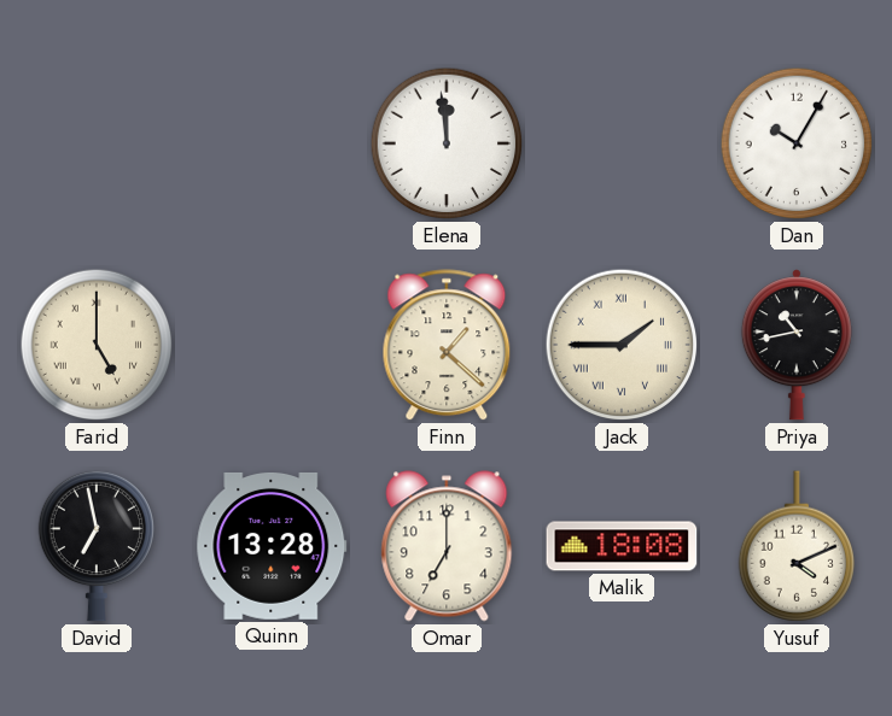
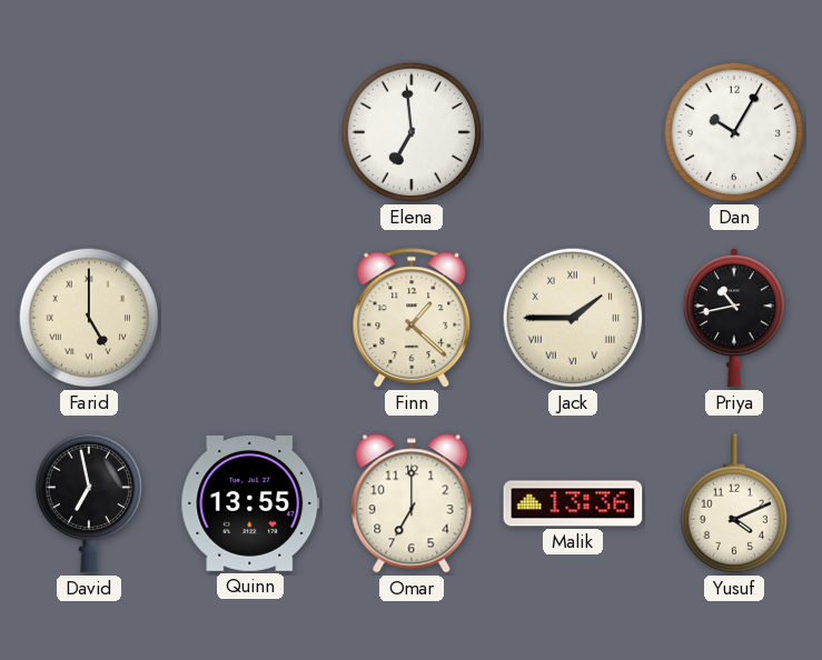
Elena: 11:59 -> 6:59 (412, 132)
Quinn: 13:28 -> 13:55 (250, 503)
Malik: 18:08 -> 13:36 (573, 503)
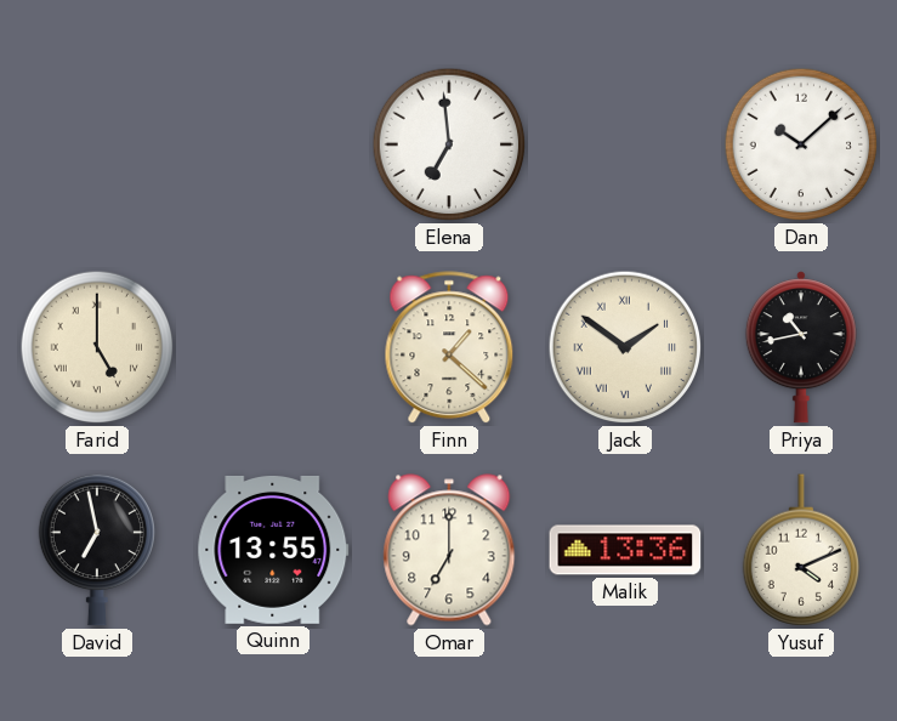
Dan: 10:05 -> 10:08 (801, 144)
Jack: 1:45 -> 1:51 (625, 347)
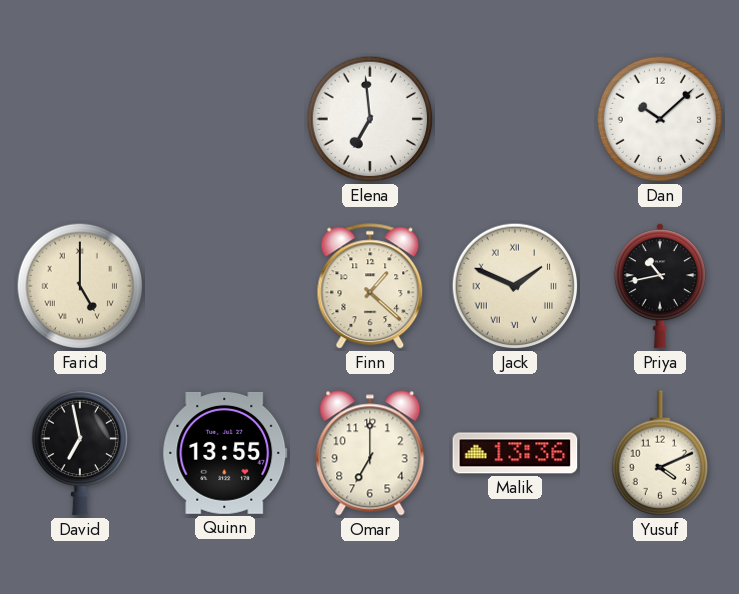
Jack: 1:51 -> 1:49 (515, 286)
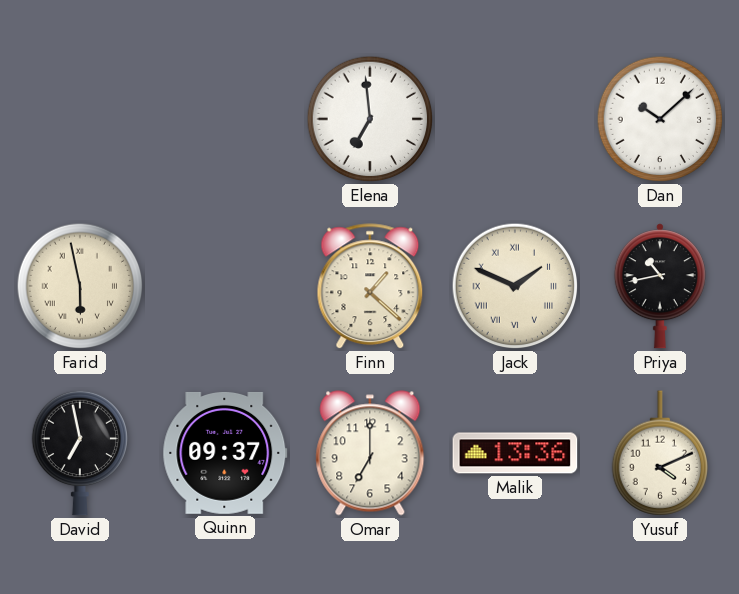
Farid: 5:00 -> 5:58 (80, 286)
Quinn: 13:55 -> 09:37 (225, 453)
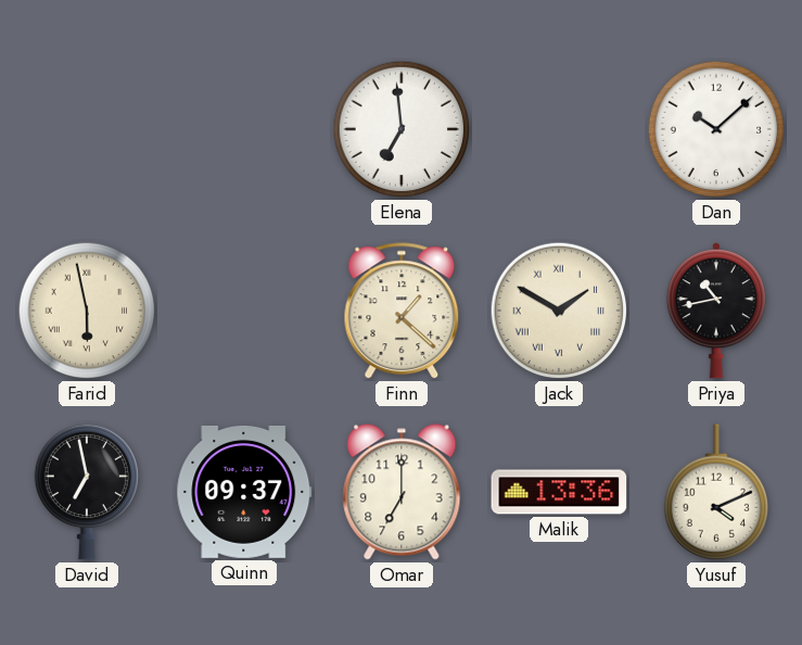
Jack: 1:49 -> 1:50 (559, 311)
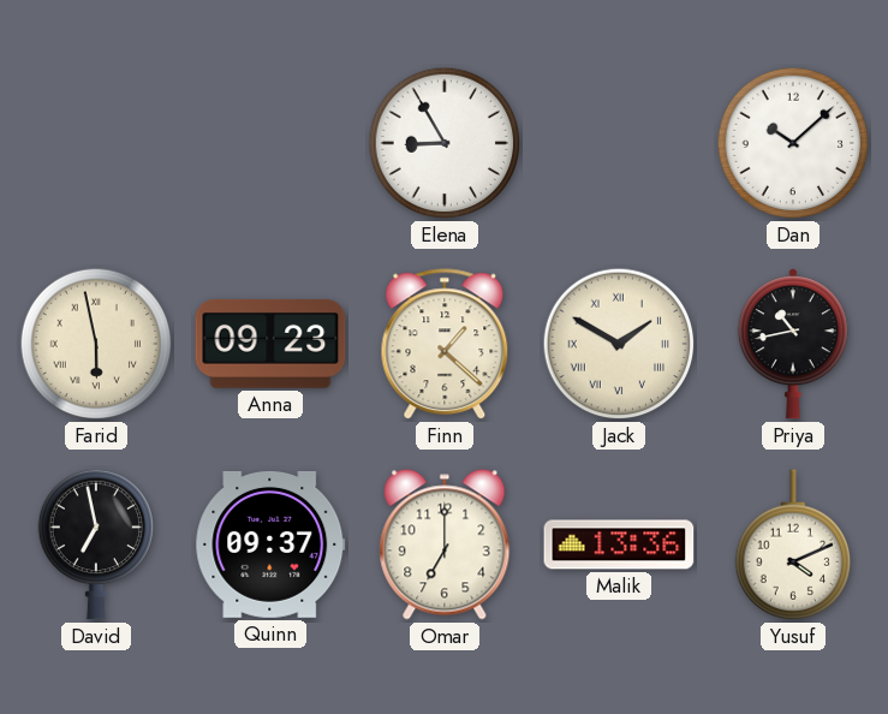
Elena: 6:59 -> 8:55 (445, 143)
Anna: none -> 09:23 (270, 344)
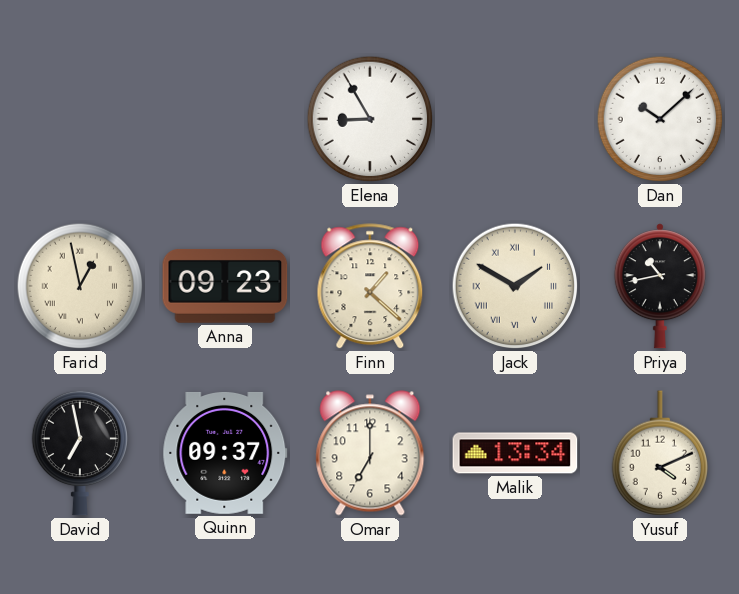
Farid: 5:58 -> 12:58 (80, 286)
Malik: 13:36 -> 13:34 (515, 453)
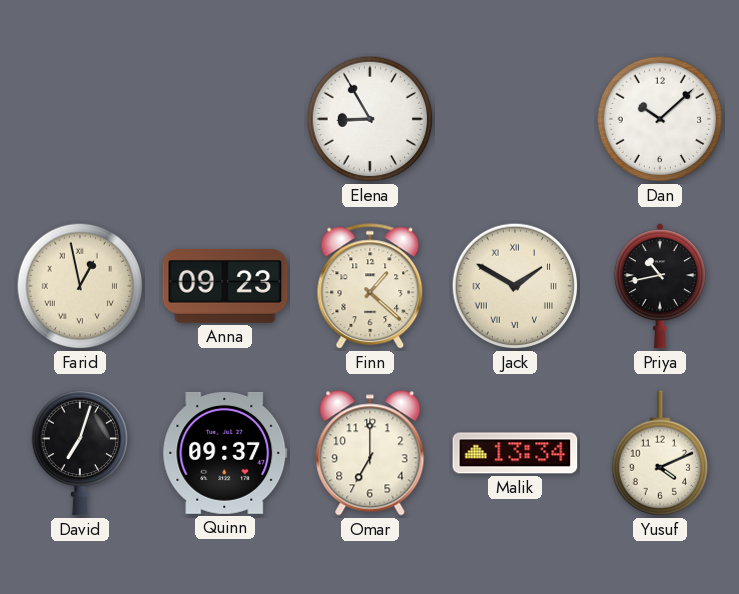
David: 6:58 -> 7:03 (79, 453)
